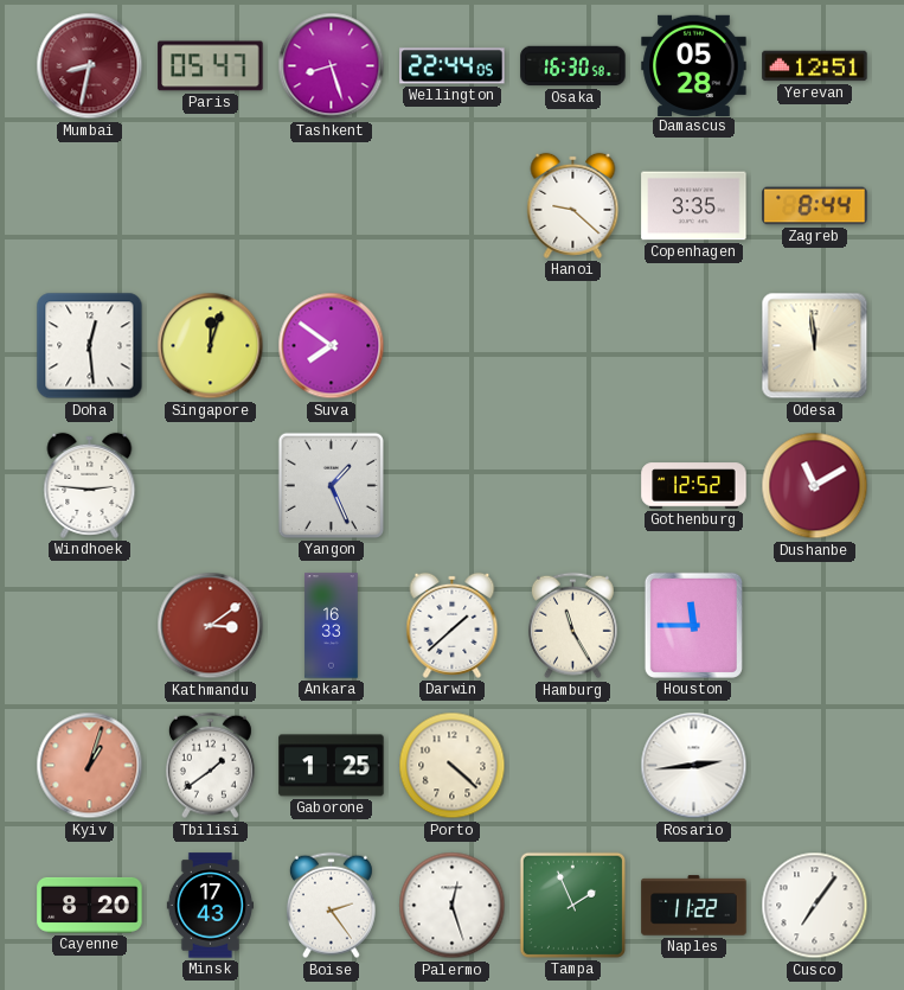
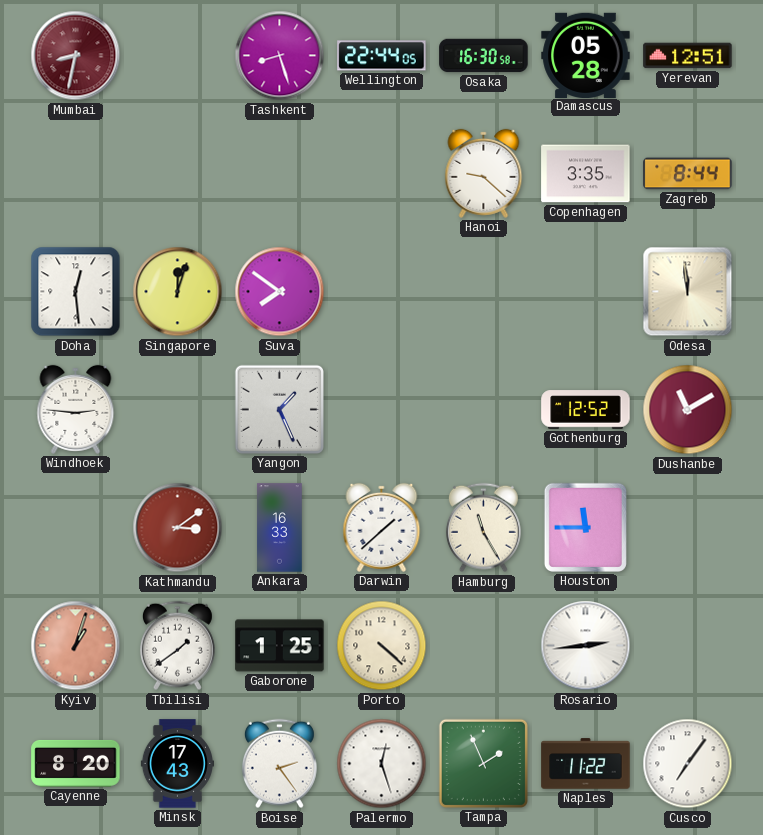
Paris: 05:47 -> none (211, 66)
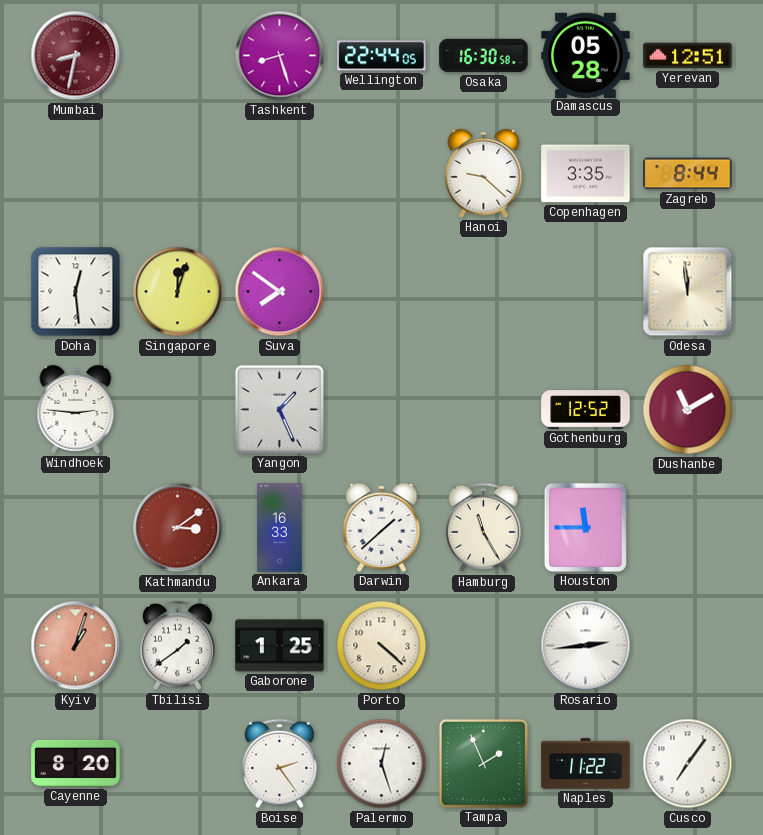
Minsk: 17:43 -> none (177, 764)
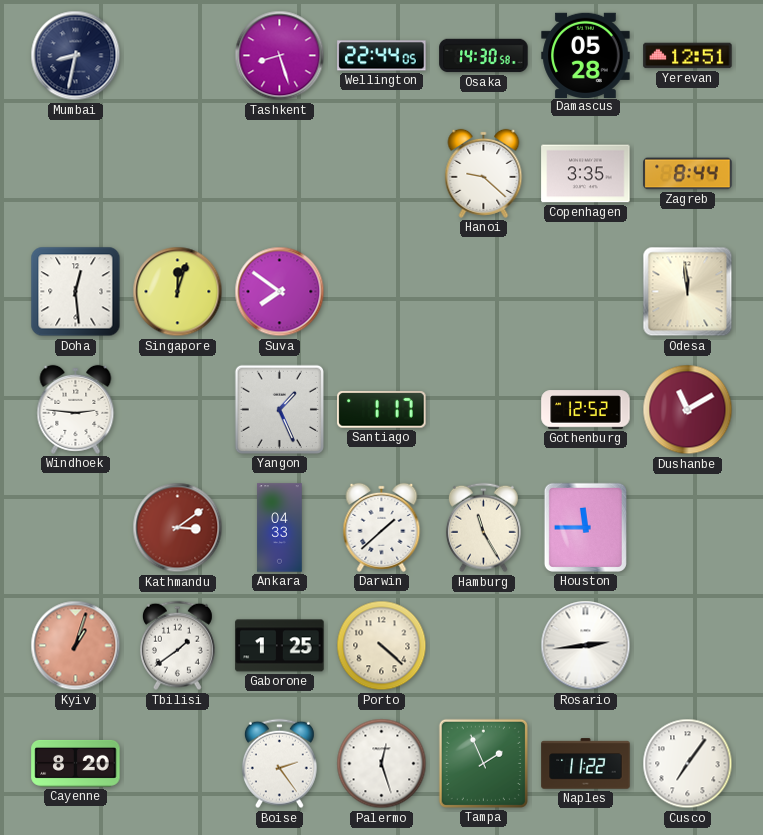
Mumbai dial: burgundy -> navy (76, 56)
Osaka: 16:30 -> 14:30 (484, 56)
Santiago: none -> 1:17 (382, 410)
Ankara: 16:33 -> 04:33 (280, 528)
